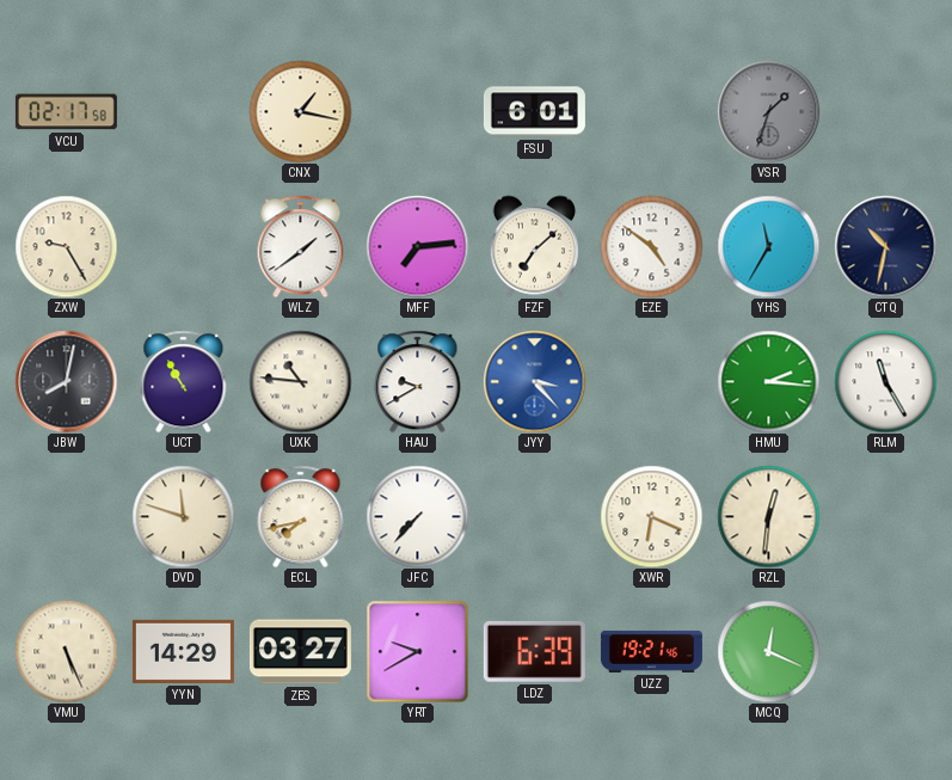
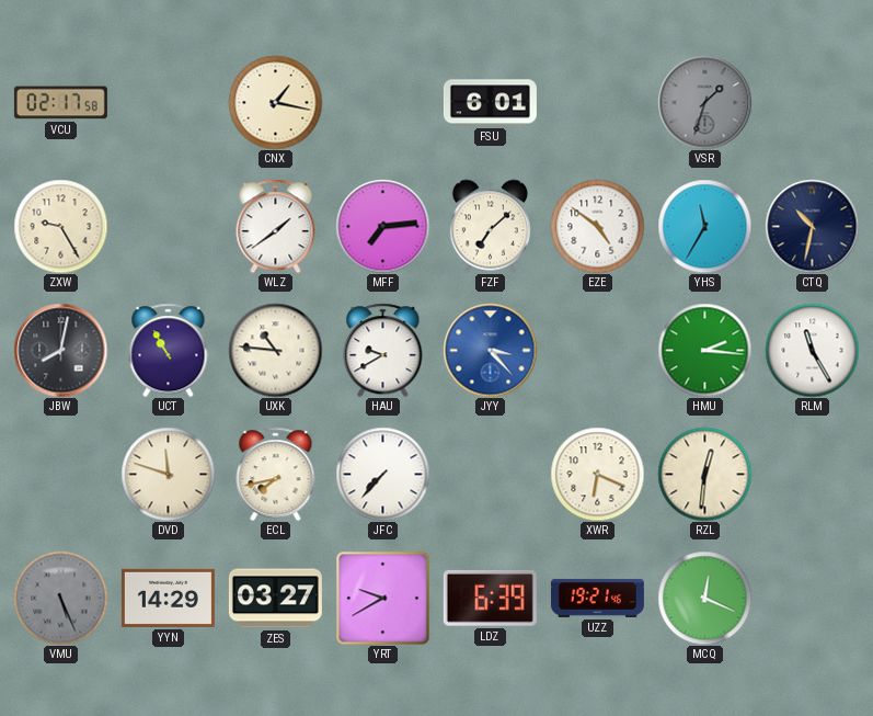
VMU dial: cream -> grey (60, 598)
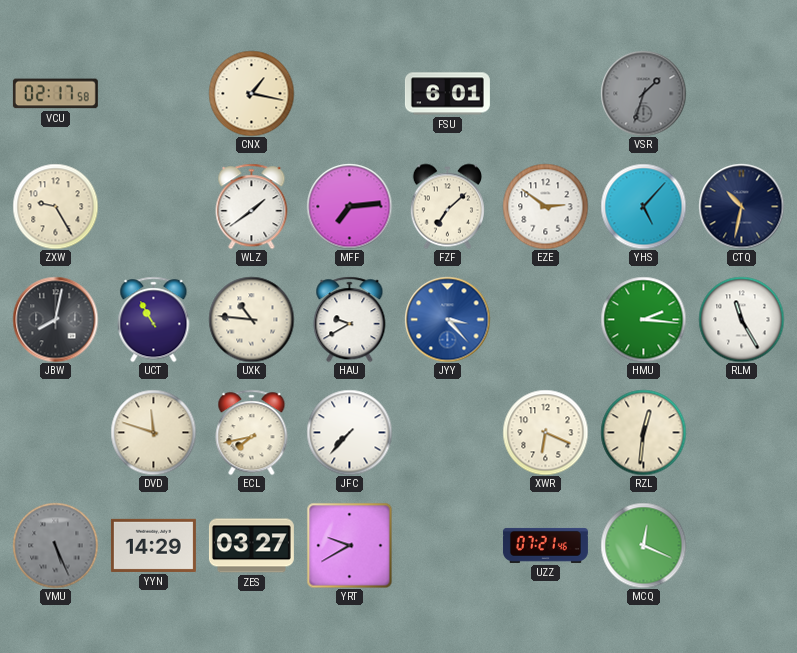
EZE: 4:51 -> 2:51 (545, 206)
YHS: 11:35 -> 5:07 (643, 206)
LDZ: 6:39 -> none (490, 598)
UZZ: 19:21 -> 07:21 (545, 545)
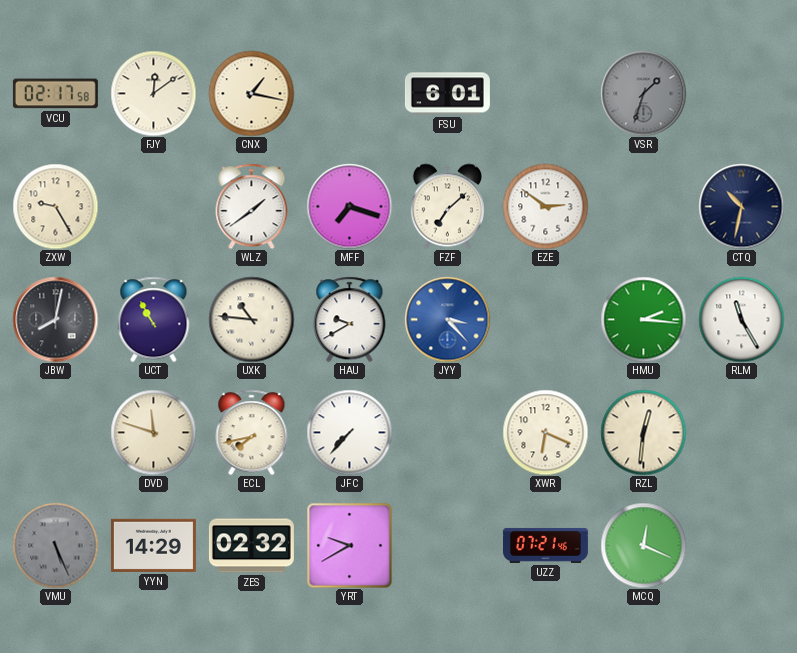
FJY: none -> 12:09 (153, 93)
MFF: 7:14 -> 7:18 (349, 206)
YHS: 5:07 -> none (643, 206)
ZES: 03:27 -> 02:32 (251, 546)
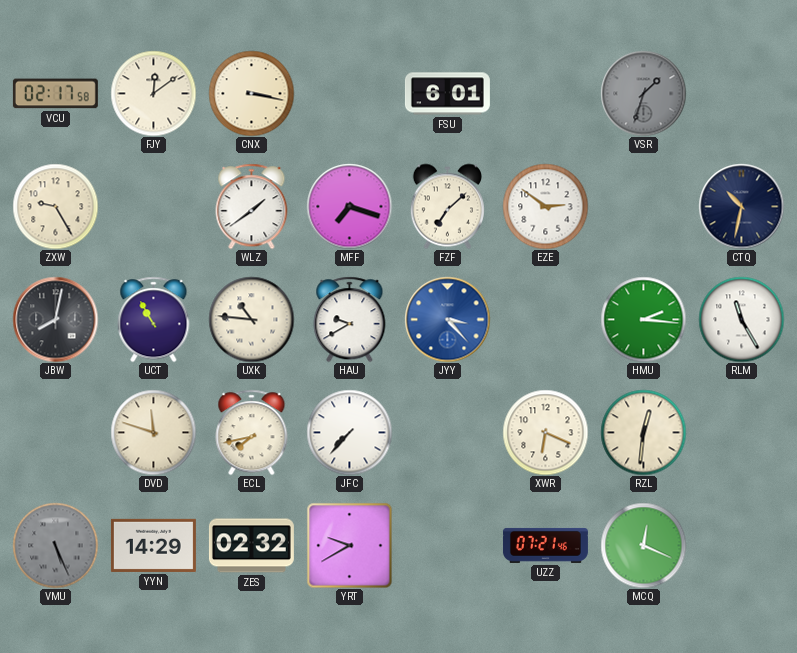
CNX: 1:17 -> 3:17 (251, 93)
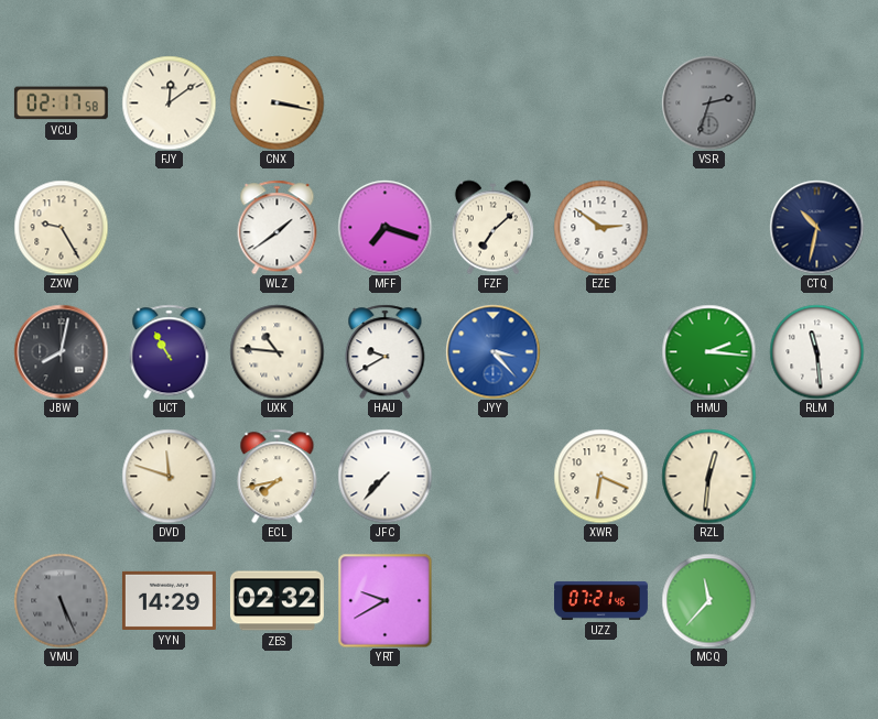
FSU: 6:01 -> none (447, 94)
VSR: 1:33 -> 2:33 (708, 102)
RLM: 11:25 -> 11:29 (816, 351)
MCQ: 12:19 -> 11:37 (708, 600)
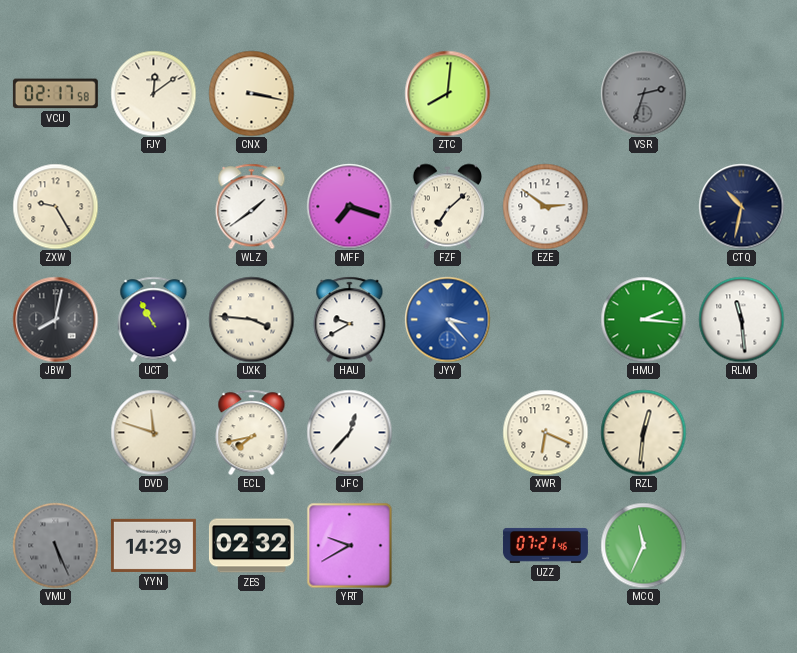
ZTC: none -> 8:01 (447, 93)
UXK: 10:46 -> 3:46 (251, 319)
JFC: 7:37 -> 12:37 (349, 432)
MCQ: 11:37 -> 11:34 (643, 545)
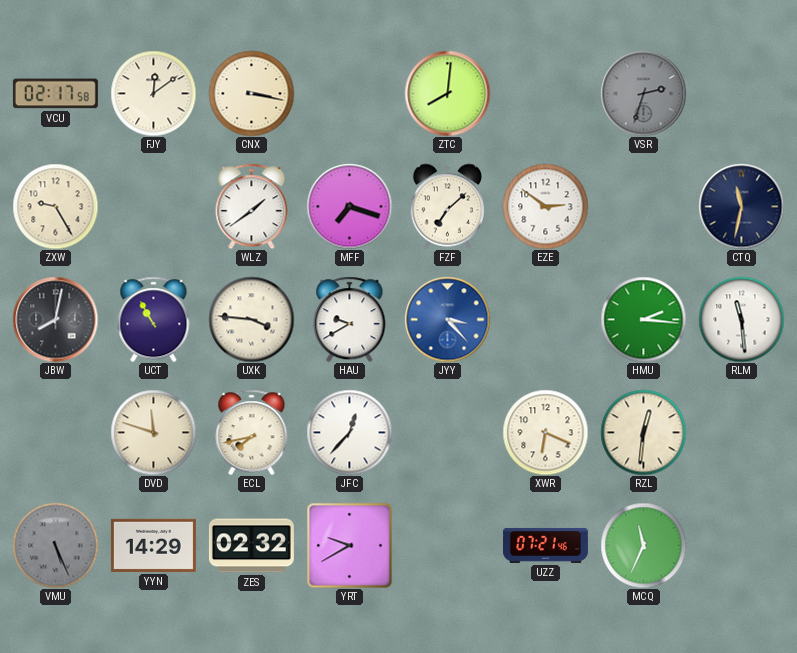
CTQ: 10:32 -> 11:32 (741, 206)
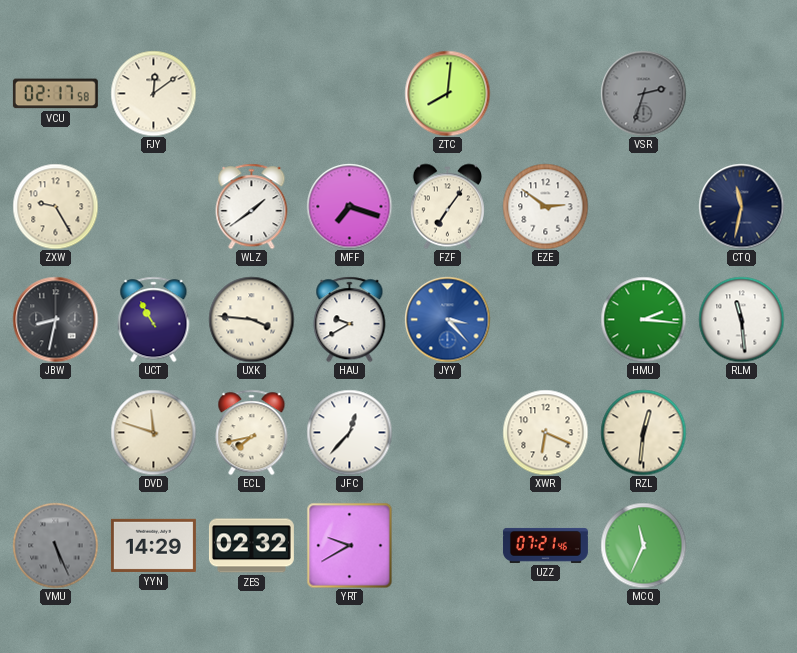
CNX: 3:17 -> none (251, 93)
FZF: 7:08 -> 7:06 (447, 206)
JBW: 8:02 -> 8:32 (55, 319)
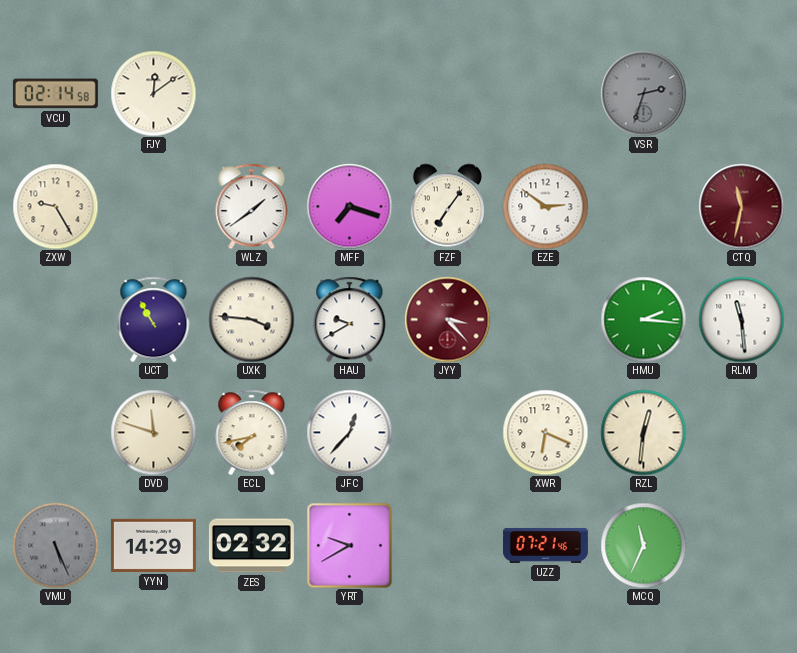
VCU: 02:17 -> 02:14 (55, 94)
ZTC: 8:01 -> none (447, 93)
CTQ dial: navy -> burgundy (741, 206)
JBW: 8:32 -> none (55, 319)
JYY dial: blue -> burgundy (447, 319)
